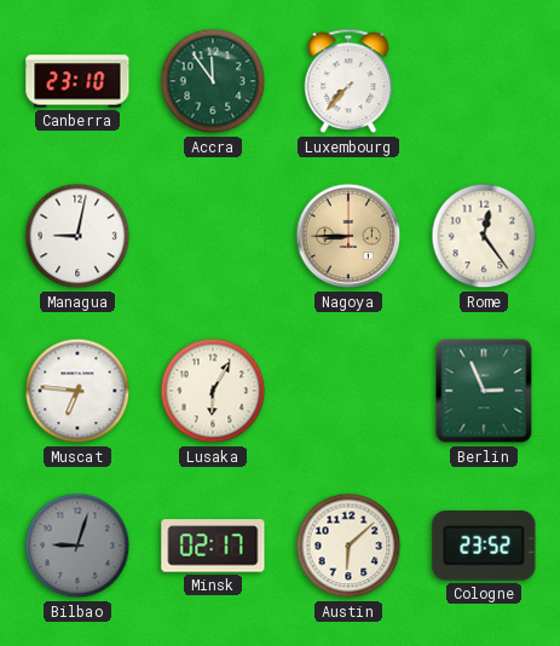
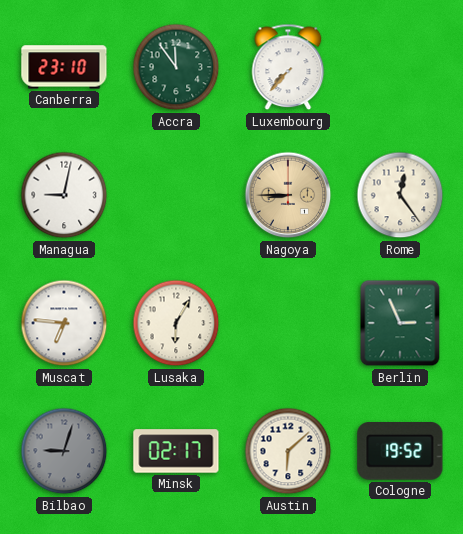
Cologne: 23:52 -> 19:52 (400, 452)
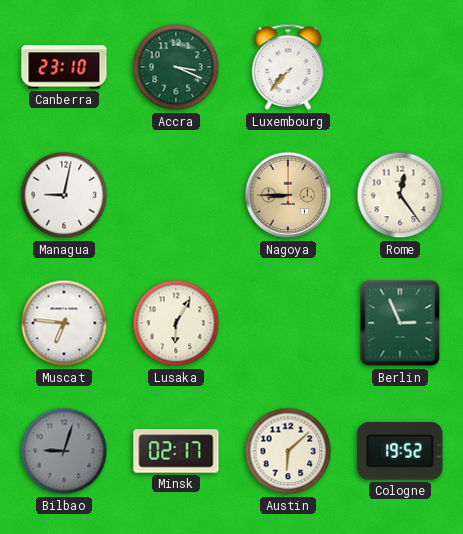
Accra: 11:54 -> 3:19 (176, 67)
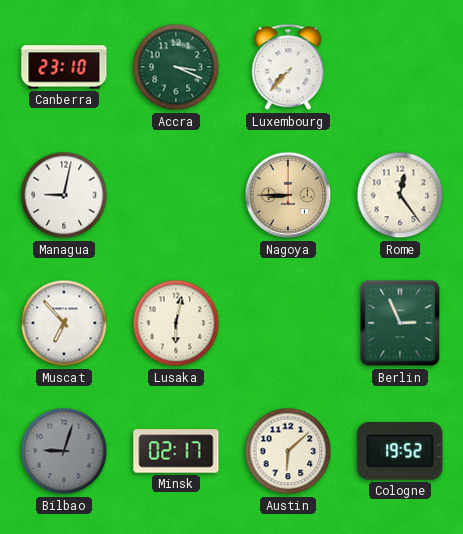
Muscat: 6:46 -> 6:53 (64, 323)
Lusaka: 6:05 -> 6:02 (176, 323)
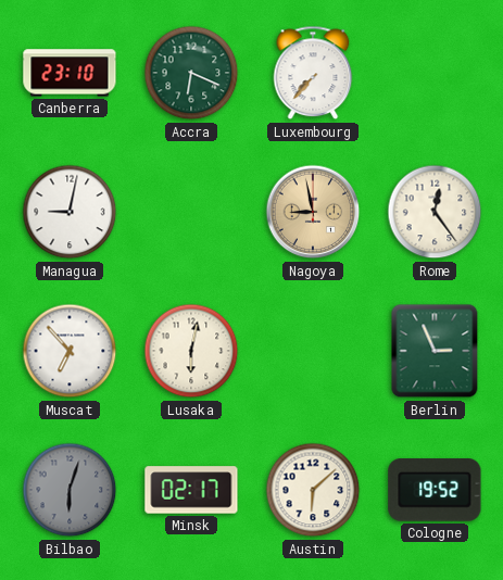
Accra: 3:19 -> 6:19 (191, 73)
Nagoya: 8:45 -> 8:58 (313, 212)
Bilbao: 9:03 -> 6:03 (70, 490)
